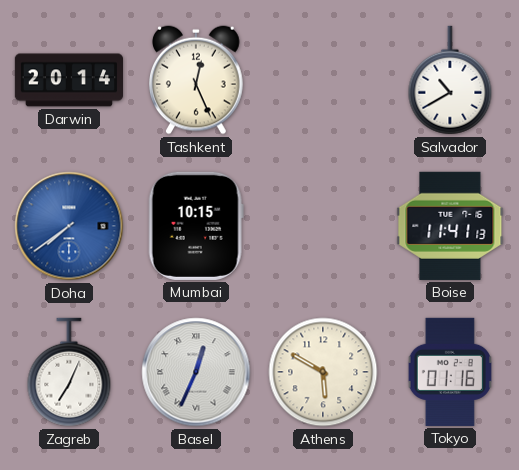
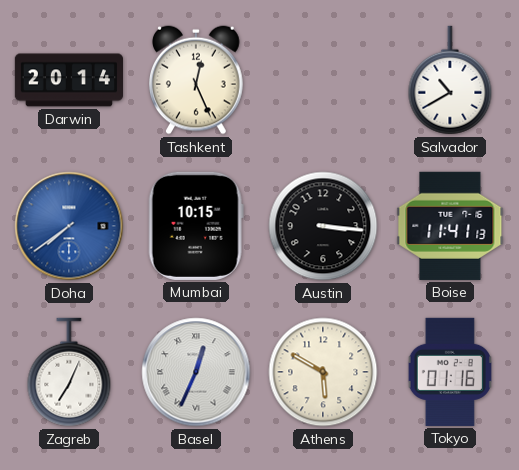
Austin: none -> 3:16 (323, 226)
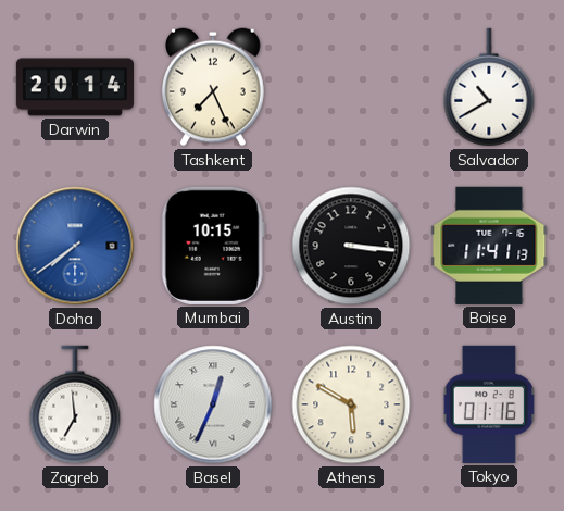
Tashkent: 12:26 -> 7:26 (214, 87)
Zagreb: 7:04 -> 6:59 (75, 404)
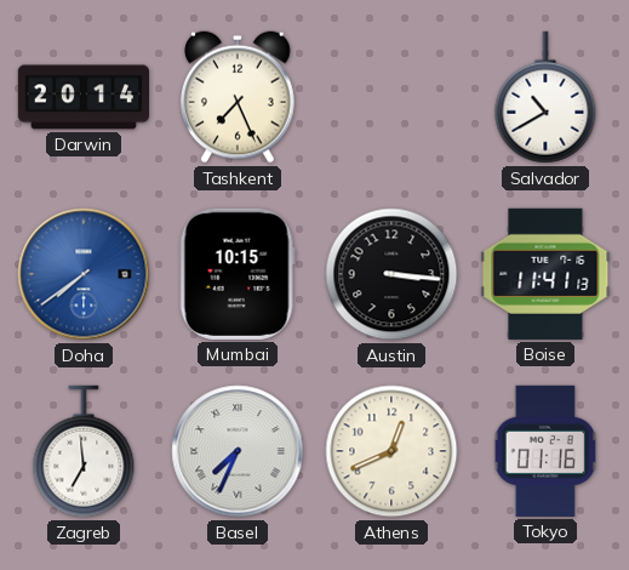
Basel: 12:34 -> 7:34 (238, 451)
Athens: 5:50 -> 12:41 (391, 451)
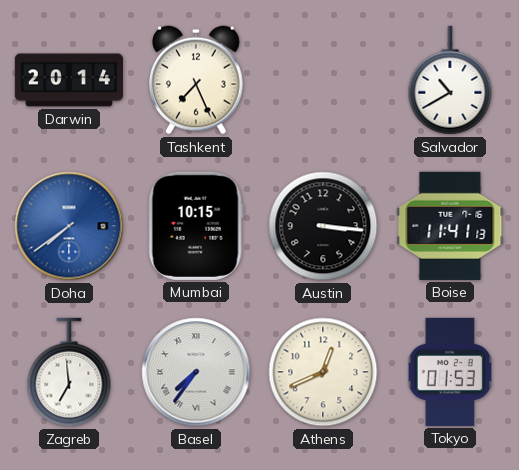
Basel: 7:34 -> 7:36 (196, 372)
Tokyo: 01:16 -> 01:53 (450, 372)
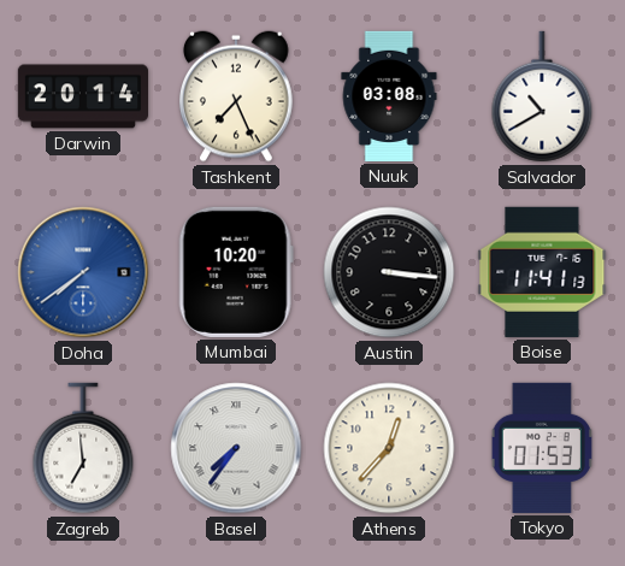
Nuuk: none -> 03:08 (389, 96)
Mumbai: 10:15 -> 10:20 (236, 272)
Athens: 12:41 -> 12:37 (389, 448)
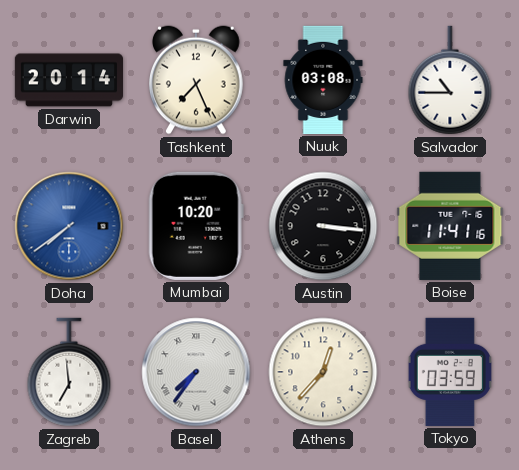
Salvador: 10:40 -> 10:45 (450, 80)
Boise: 11:41:13 -> 11:41:16 (450, 226)
Tokyo: 01:53 -> 03:59 (450, 372)
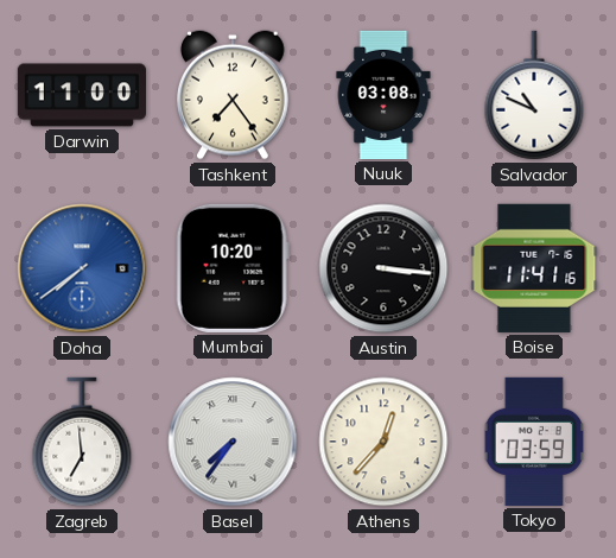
Darwin: 20:14 -> 11:00 (81, 95)
Tashkent: 7:26 -> 7:24 (234, 95)
Salvador: 10:45 -> 10:49 (534, 95)
